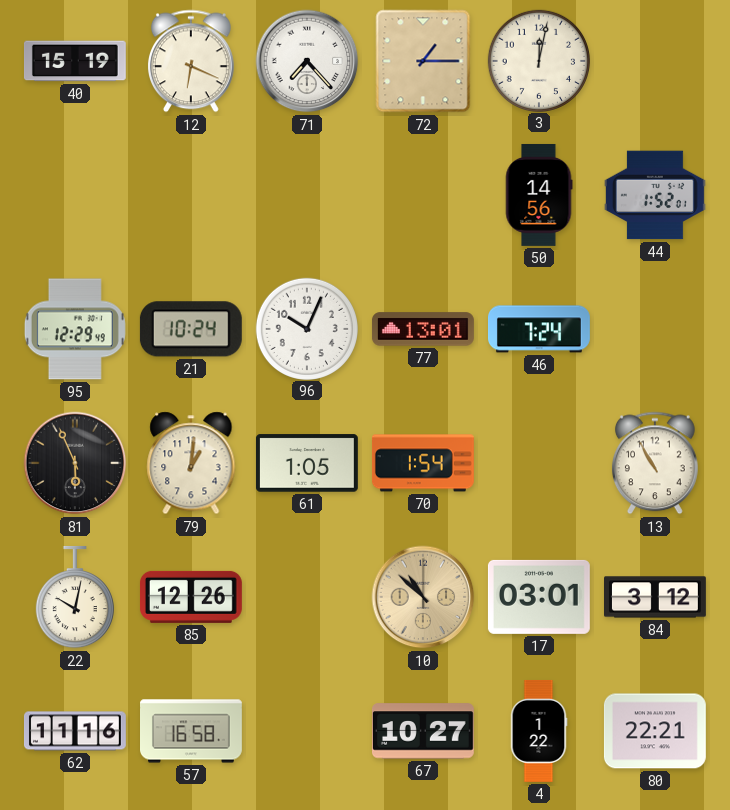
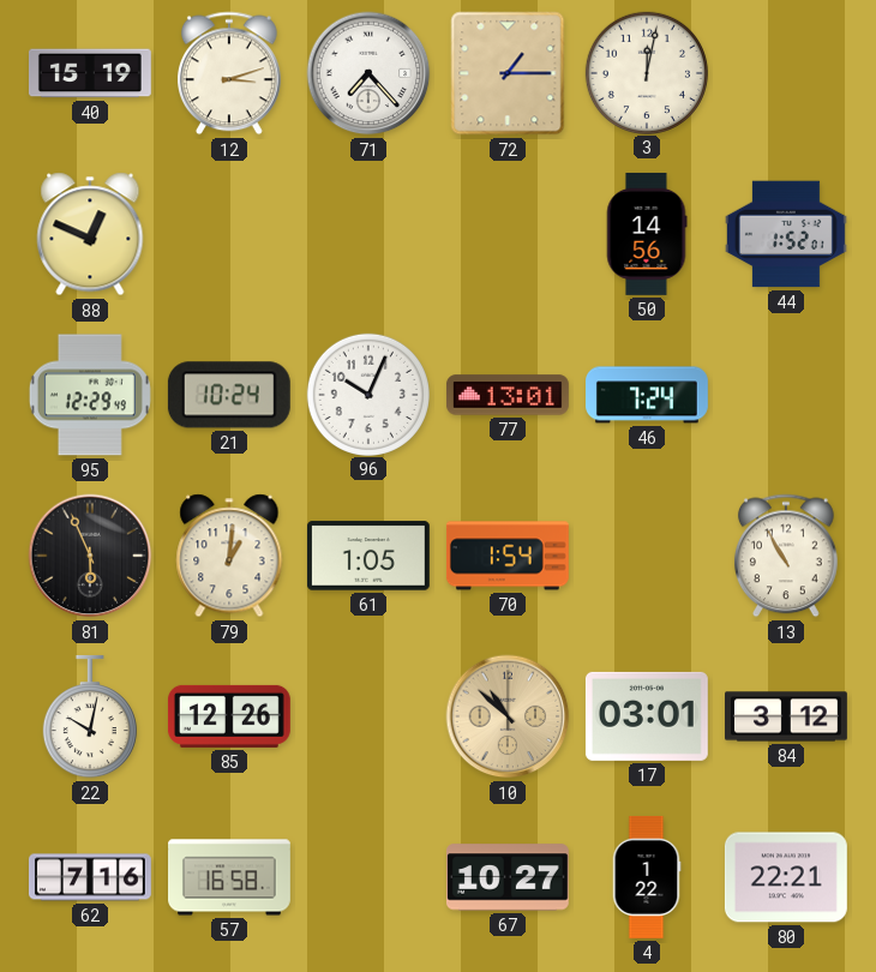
12: 6:19 -> 3:12 (229, 73)
88: none -> 12:49 (90, 234)
62: 11:16 -> 7:16 (90, 877)
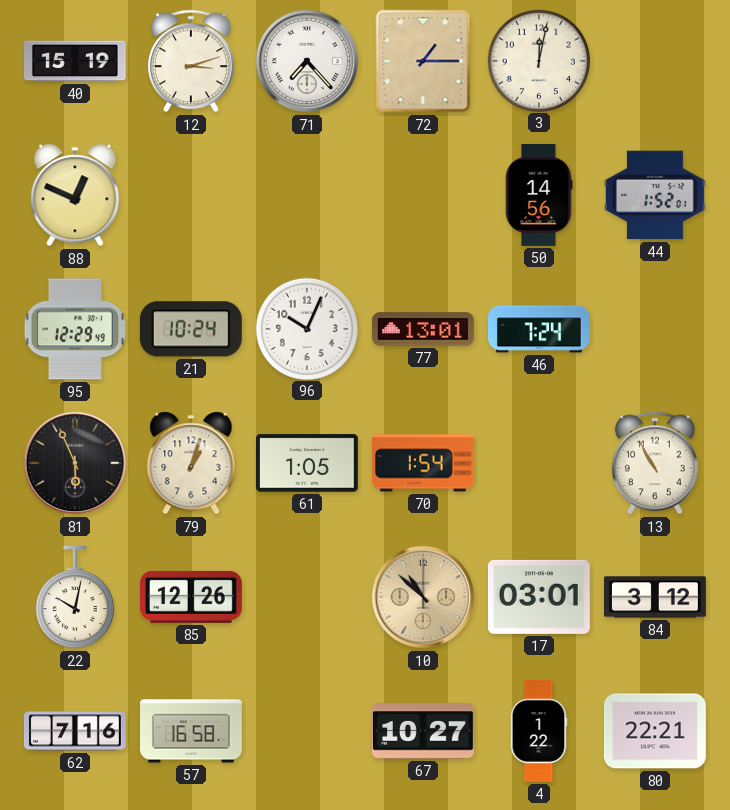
79: 1:01 -> 1:03 (191, 463)
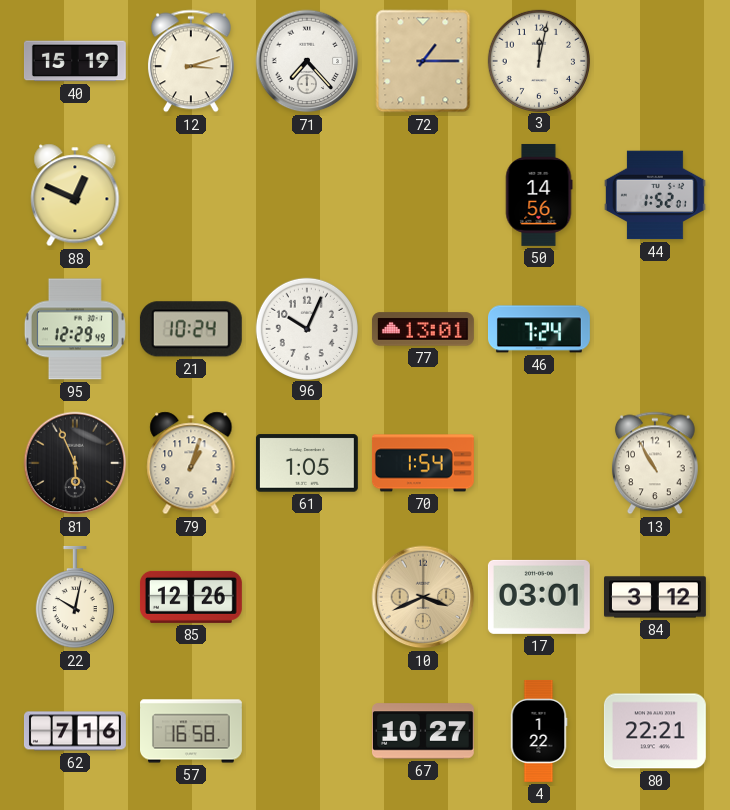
10: 10:52 -> 3:41 (423, 597)
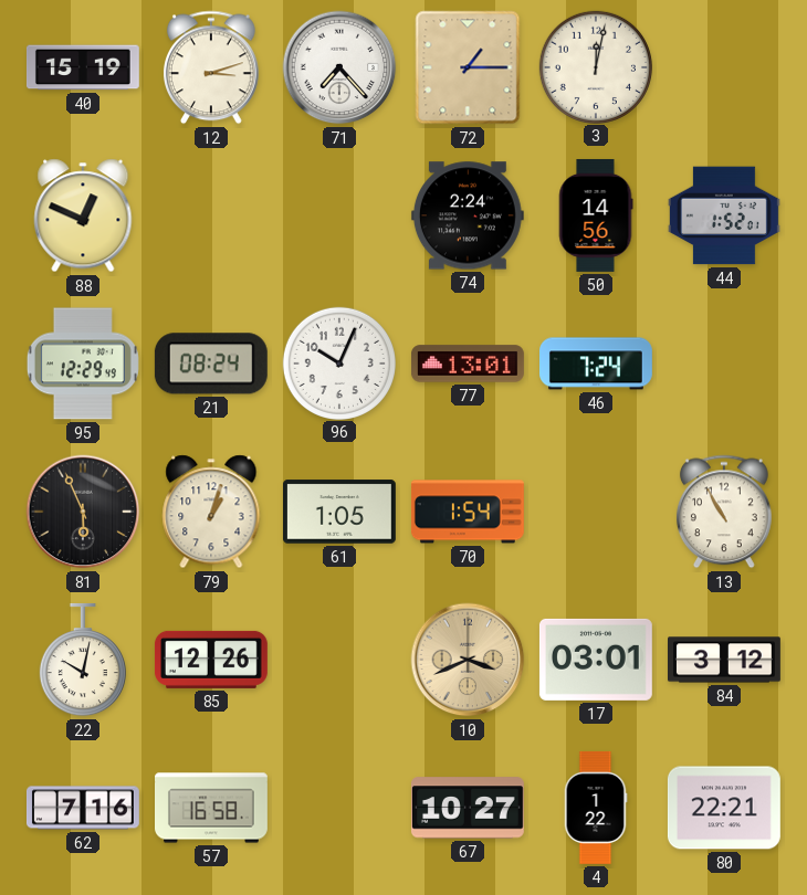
74: none -> 2:24 (468, 215)
21: 10:24 -> 08:24 (211, 364)
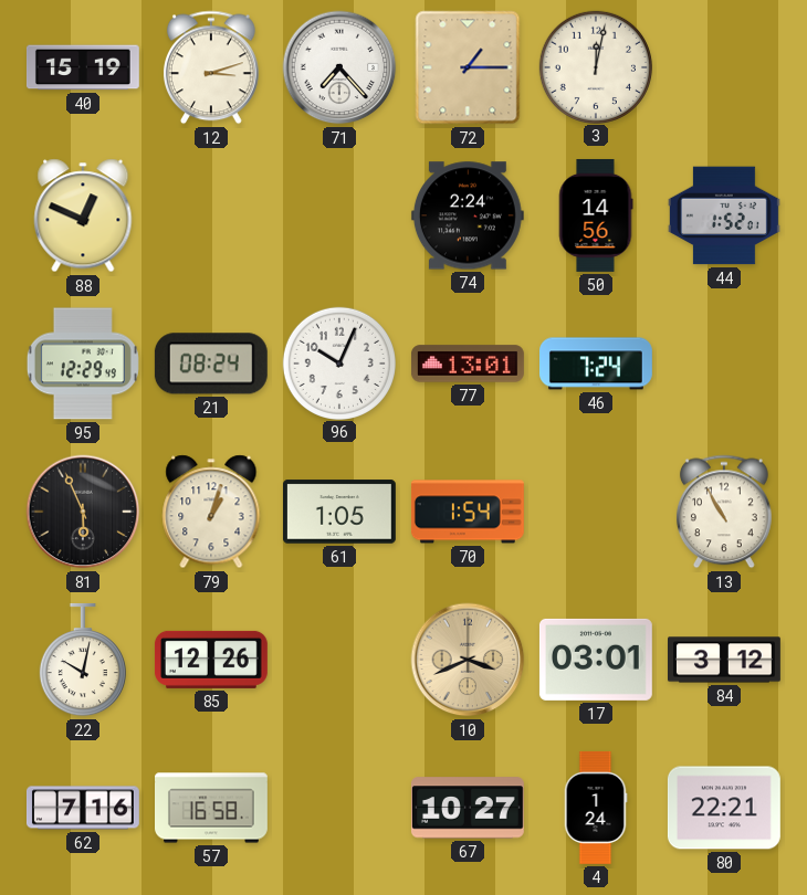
4: 1:22 -> 1:24 (596, 808)
